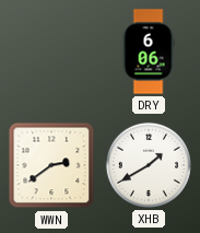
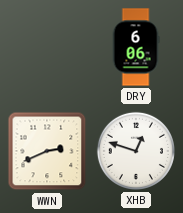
WWN: 2:39 -> 2:41 (47, 151)
XHB: 1:40 -> 12:48 (136, 151)
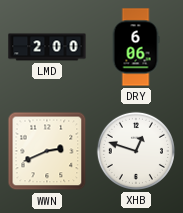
LMD: none -> 2:00 (47, 47)
